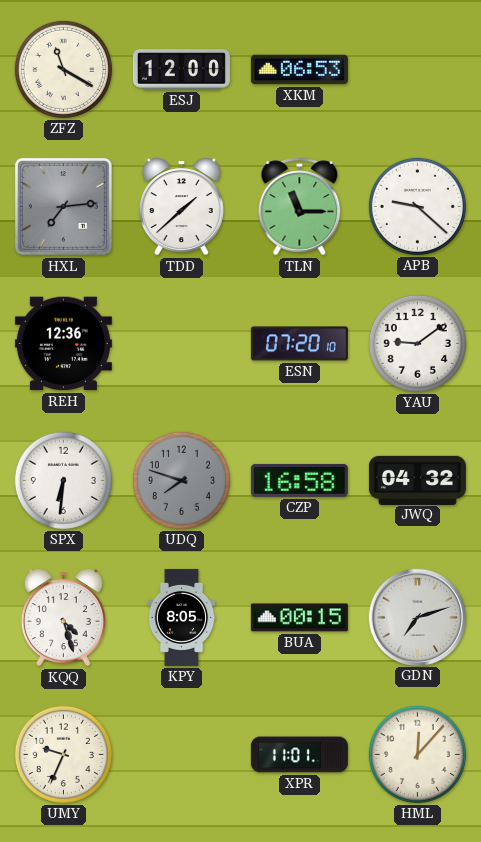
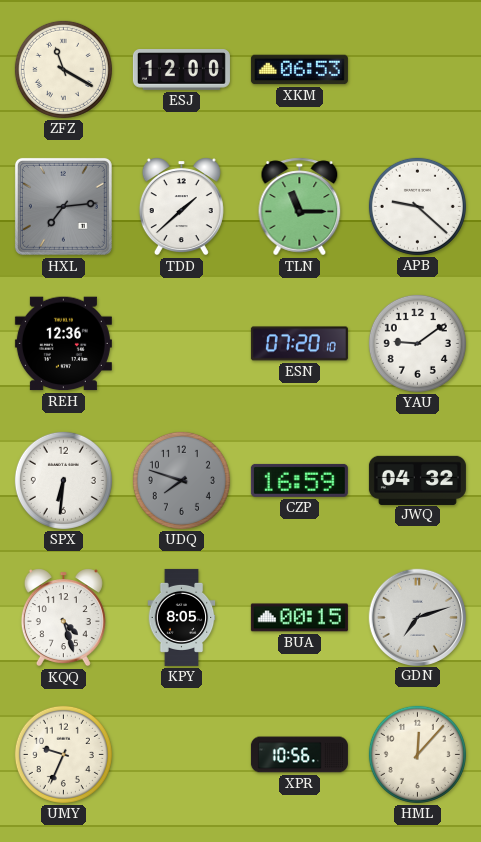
CZP: 16:58 -> 16:59 (299, 480)
XPR: 11:01 -> 10:56 (299, 755)
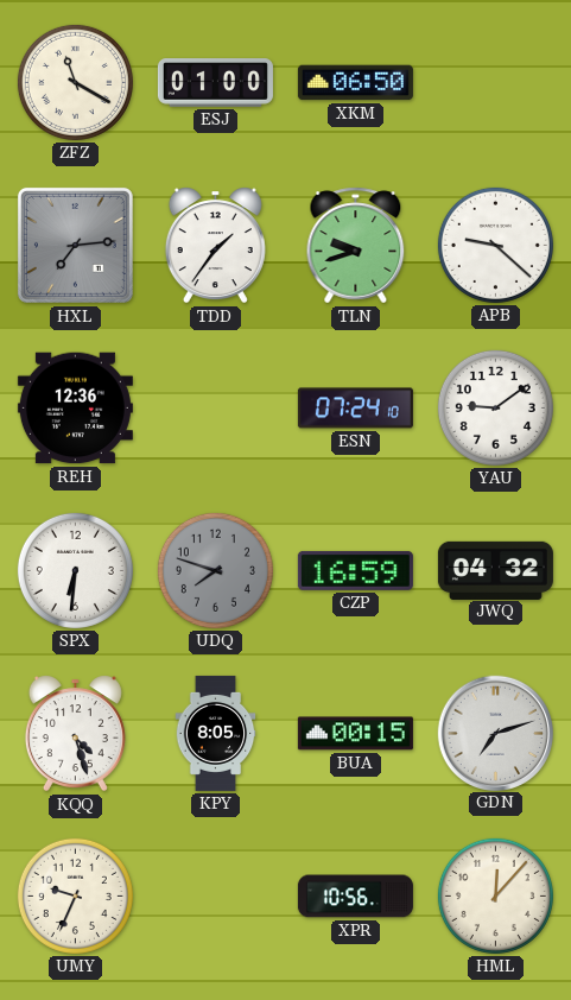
ESJ: 12:00 -> 01:00 (215, 83)
XKM: 06:53 -> 06:50 (355, 83)
TDD: 1:38 -> 1:36 (215, 246)
TLN: 11:15 -> 9:42 (356, 246)
ESN: 07:20 -> 07:24 (355, 409)
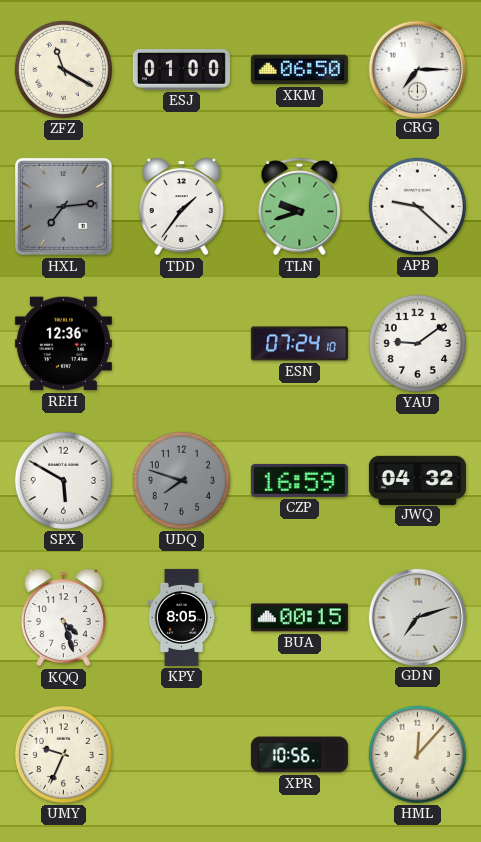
CRG: none -> 7:15 (417, 69)
SPX: 6:31 -> 5:50 (63, 480)
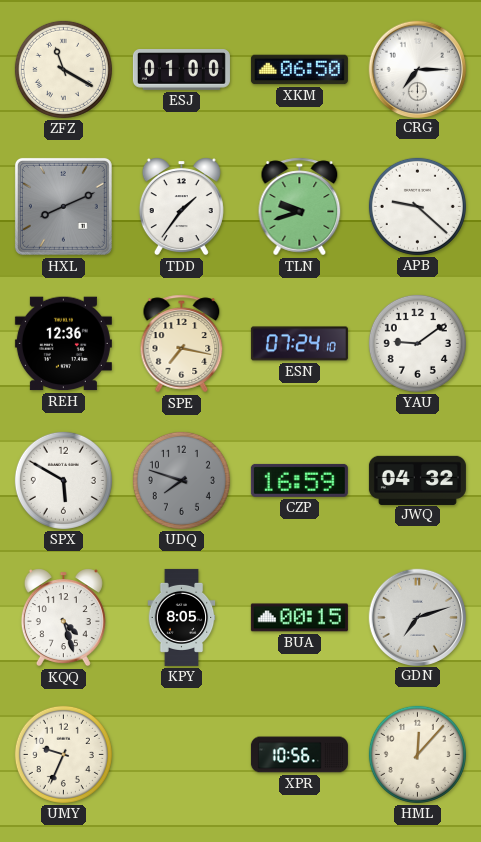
HXL: 7:14 -> 8:11 (63, 206)
SPE: none -> 7:17 (182, 344)
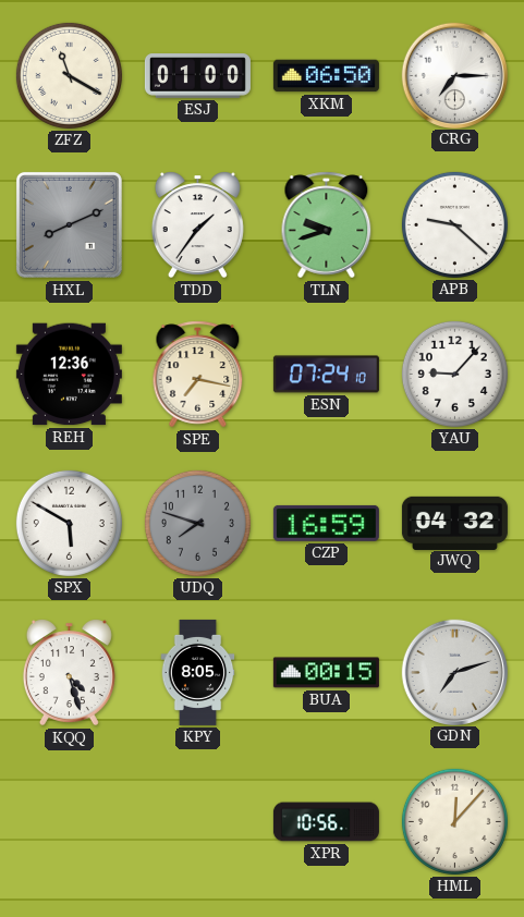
YAU: 9:09 -> 9:07 (454, 374)
UMY: 9:34 -> none (63, 754)
